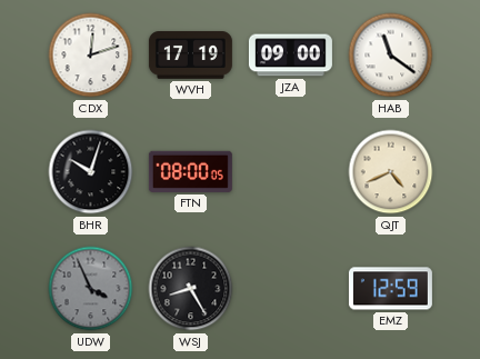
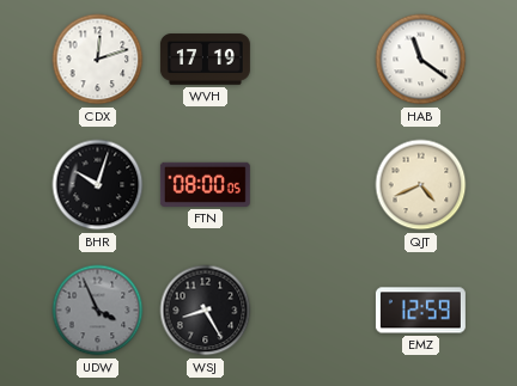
JZA: 09:00 -> none (290, 56)
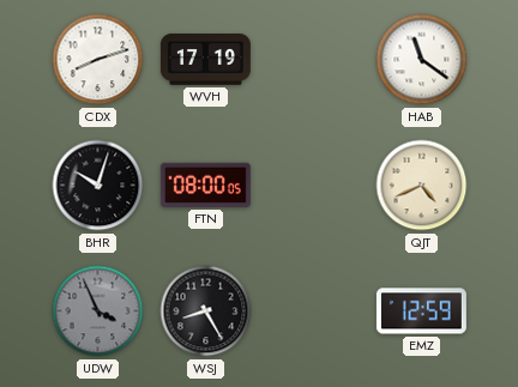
CDX: 12:12 -> 8:12 (98, 60)
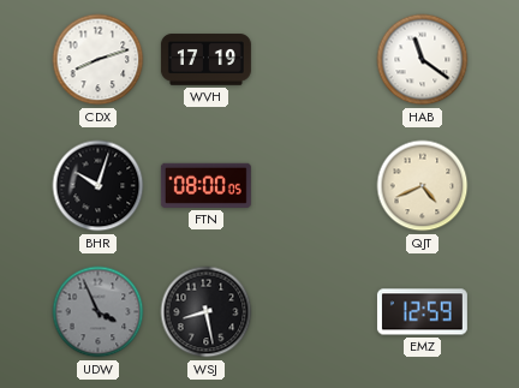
WSJ: 8:25 -> 8:28 (207, 312)
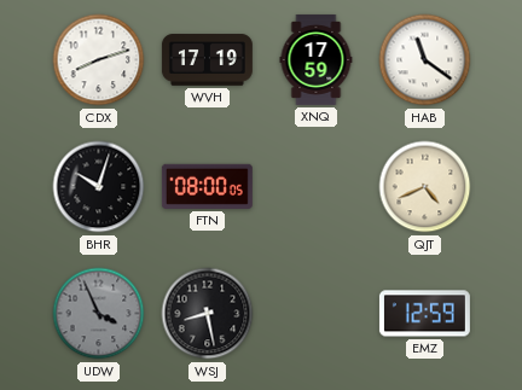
XNQ: none -> 17:59 (317, 59)
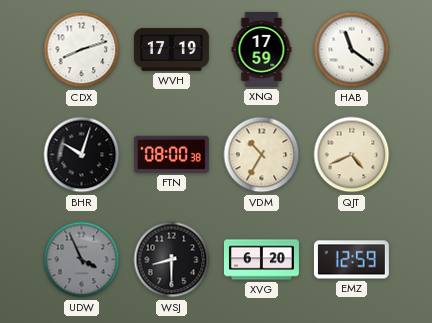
FTN: 08:00:05 -> 08:00:38 (171, 154)
VDM: none -> 10:35 (262, 155)
WSJ: 8:28 -> 8:30 (172, 260)
XVG: none -> 6:20 (261, 260)
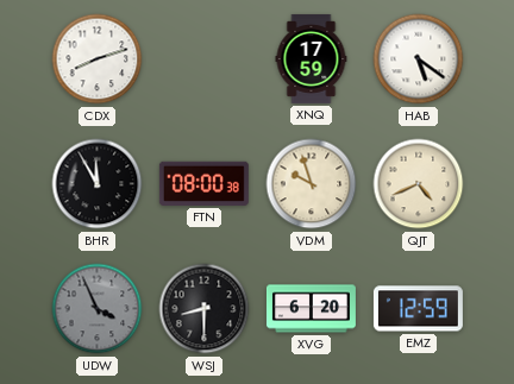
WVH: 17:19 -> none (171, 50)
HAB: 11:21 -> 5:21 (419, 59)
BHR: 10:03 -> 11:55 (98, 184)
VDM: 10:35 -> 9:57 (312, 184)
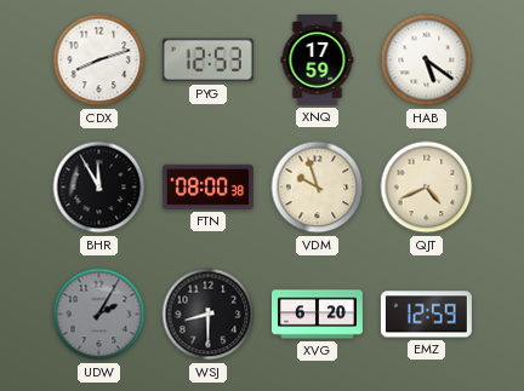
PYG: none -> 12:53 (207, 61)
UDW: 3:56 -> 2:05 (99, 315)
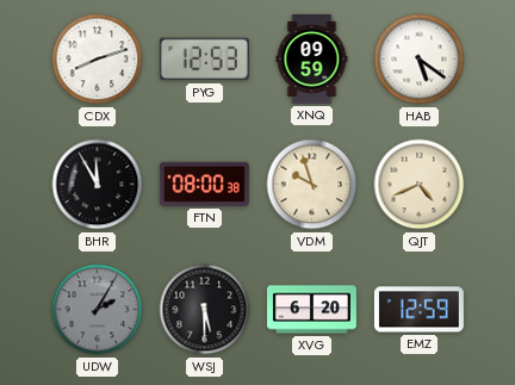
XNQ: 17:59 -> 09:59 (312, 58)
WSJ: 8:30 -> 5:30 (205, 310)
